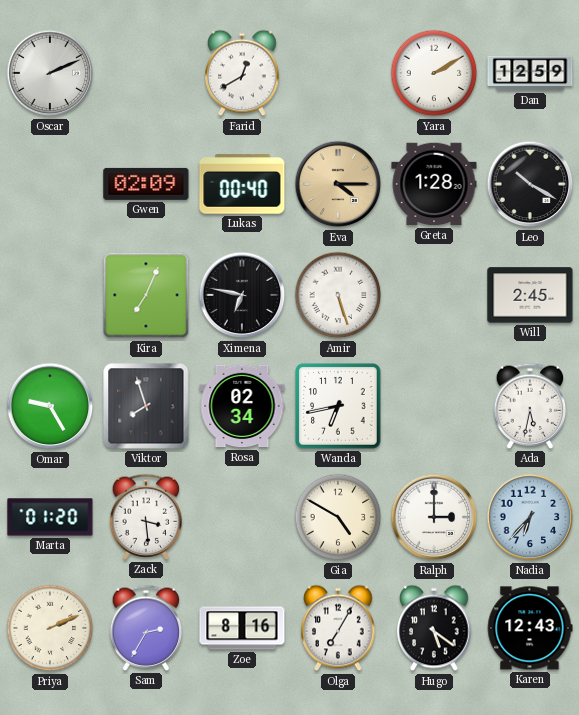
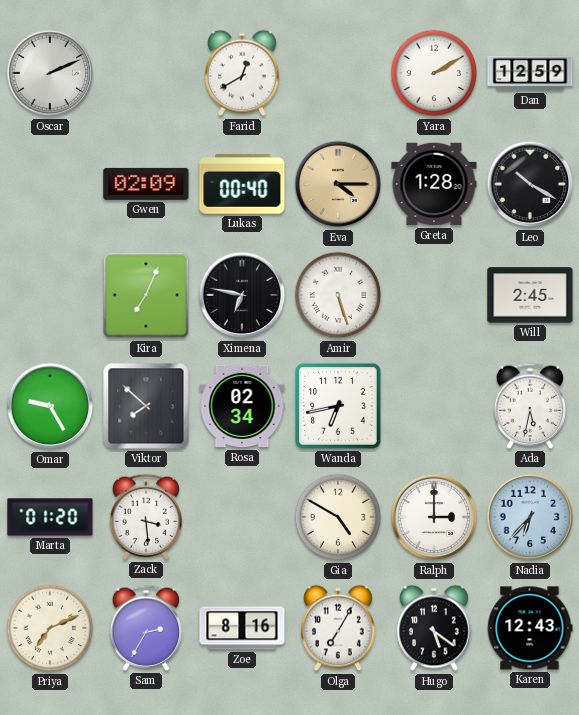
Viktor: 7:57 -> 7:52 (146, 406)
Priya: 2:11 -> 7:11 (50, 628)
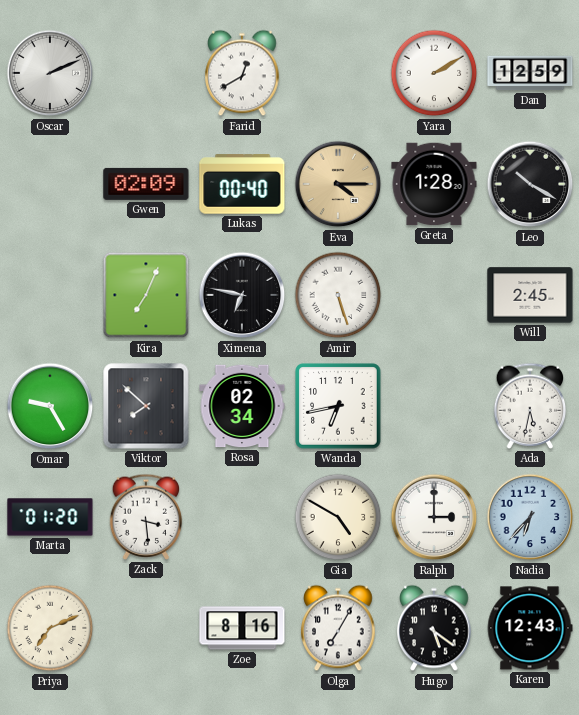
Sam: 2:35 -> none (146, 628)
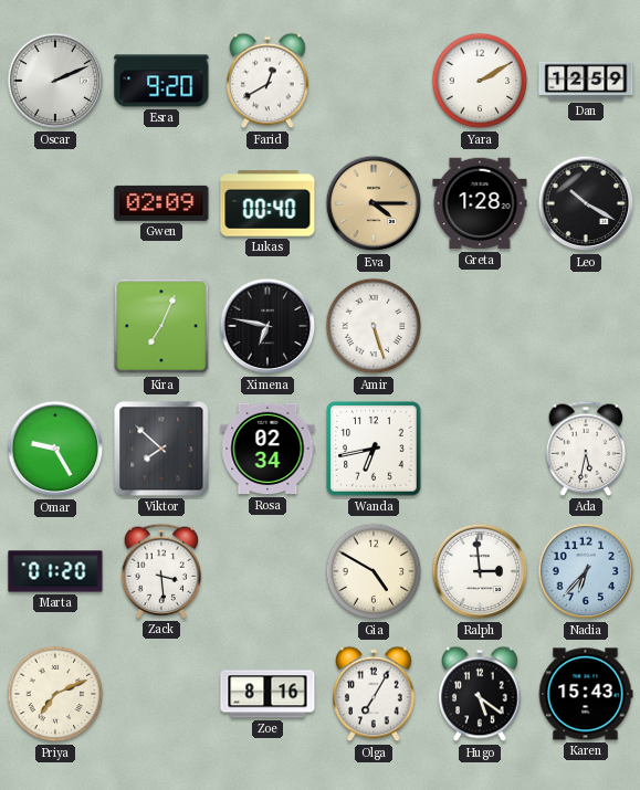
Esra: none -> 9:20 (161, 81)
Will: 2:45 -> none (530, 295)
Ralph: 3:00 -> 2:59 (480, 571)
Karen: 12:43 -> 15:43 (586, 694)
